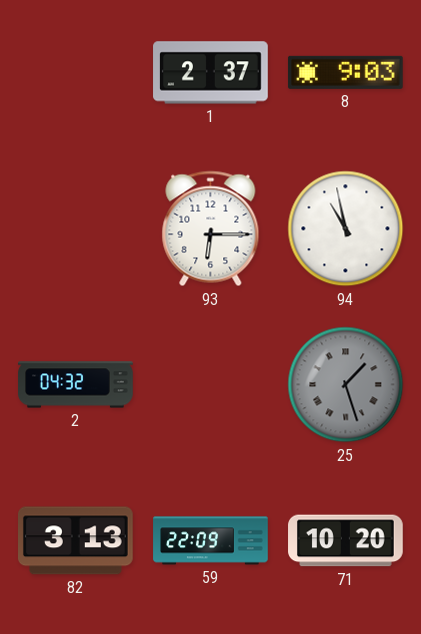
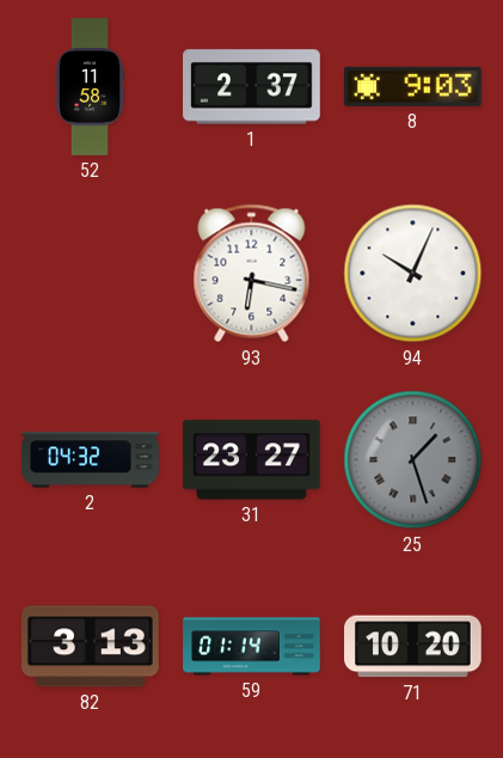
52: none -> 11:58 (90, 87)
93: 6:15 -> 6:17 (252, 274)
94: 10:58 -> 10:04 (413, 274)
31: none -> 23:27 (252, 460)
59: 22:09 -> 01:14 (252, 647)
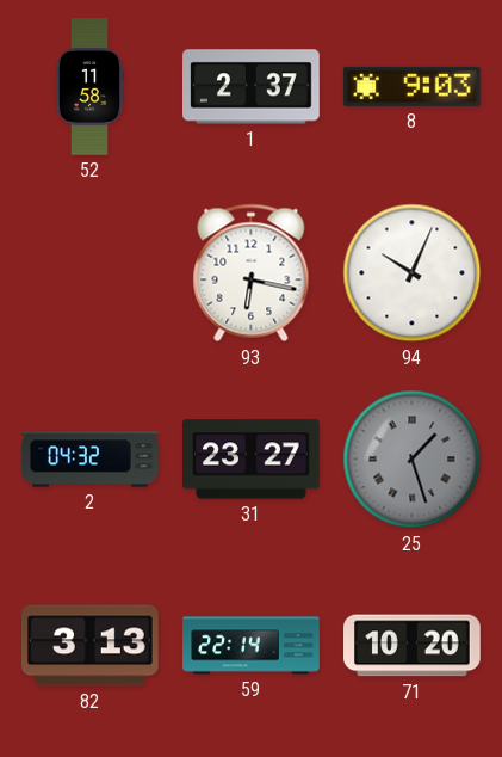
59: 01:14 -> 22:14 (252, 646)
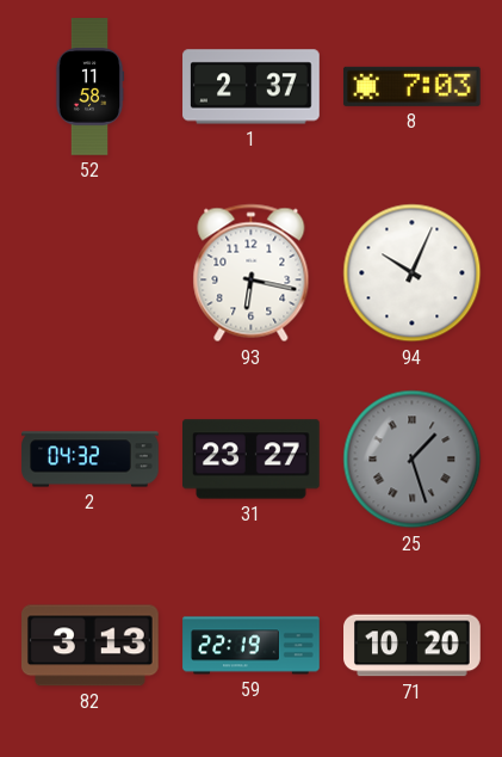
8: 9:03 -> 7:03 (413, 86)
59: 22:14 -> 22:19 (252, 646)
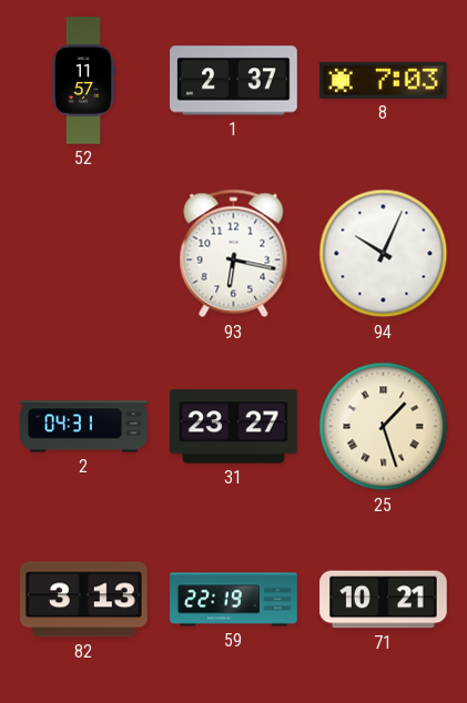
52: 11:58 -> 11:57 (83, 81)
2: 04:32 -> 04:31 (84, 427)
25 dial: grey -> cream (384, 427)
71: 10:20 -> 10:21 (384, 600)
